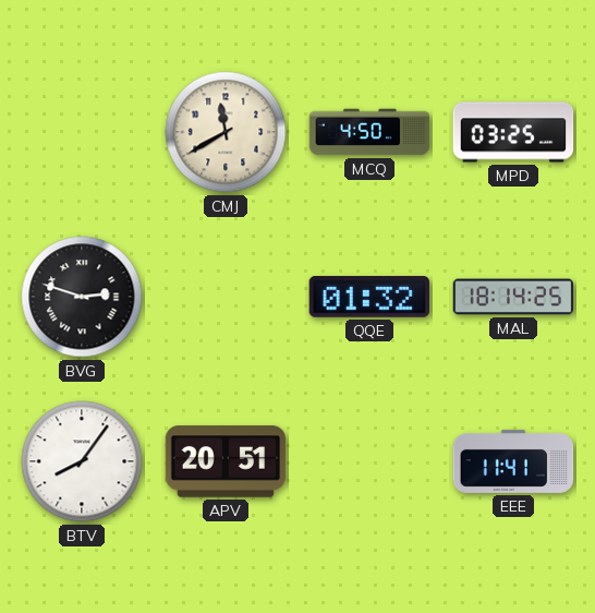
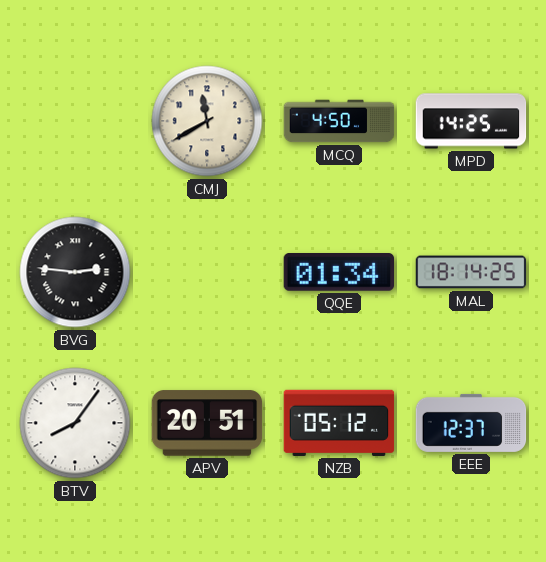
MPD: 03:25 -> 14:25 (471, 121)
BVG: 2:48 -> 2:46 (75, 272)
QQE: 01:32 -> 01:34 (339, 273)
NZB: none -> 05:12 (339, 423)
EEE: 11:41 -> 12:37 (471, 423)
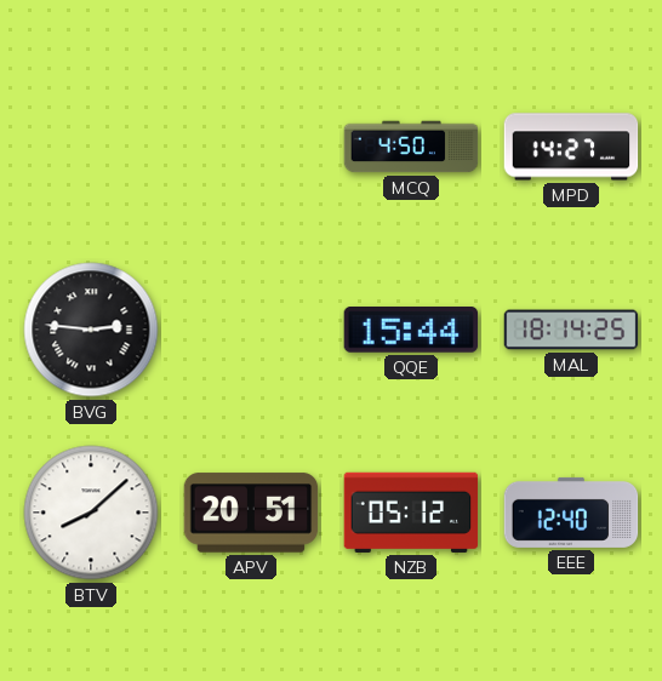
CMJ: 11:40 -> none (207, 121)
MPD: 14:25 -> 14:27 (571, 147)
QQE: 01:34 -> 15:44 (411, 331)
BTV: 8:06 -> 8:08 (91, 513)
EEE: 12:37 -> 12:40 (571, 513)
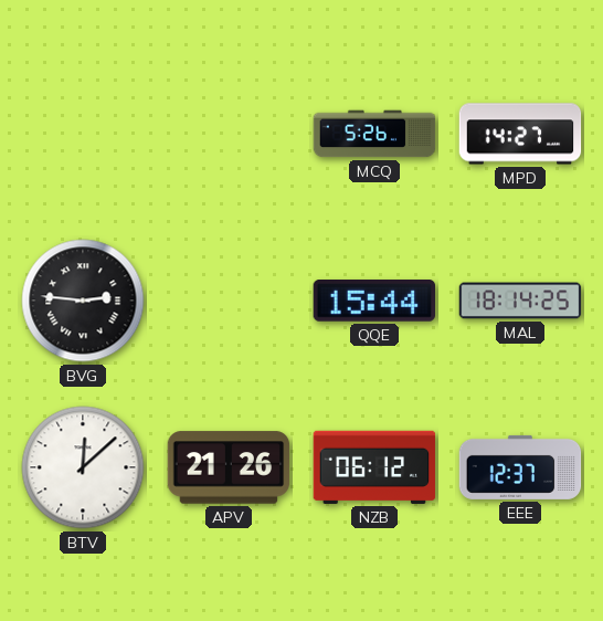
MCQ: 4:50 -> 5:26 (374, 134)
BTV: 8:08 -> 12:08 (83, 467)
APV: 20:51 -> 21:26 (229, 467)
NZB: 05:12 -> 06:12 (374, 467)
EEE: 12:40 -> 12:37 (520, 467)
